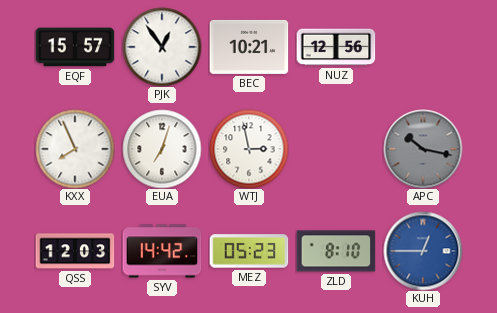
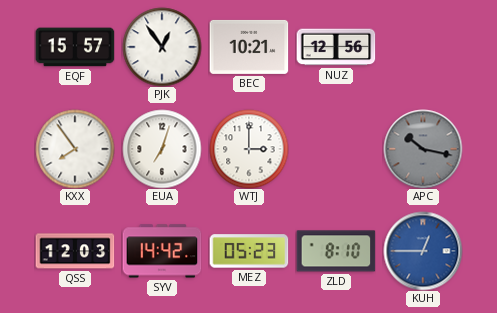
KXX: 7:56 -> 7:54 (75, 149)
WTJ: 2:58 -> 3:00 (249, 149)
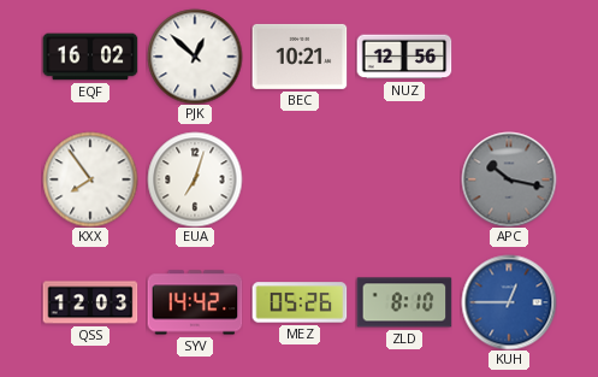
EQF: 15:57 -> 16:02 (90, 57)
PJK: 12:54 -> 12:52 (195, 57)
WTJ: 3:00 -> none (249, 149)
MEZ: 05:23 -> 05:26 (300, 302)
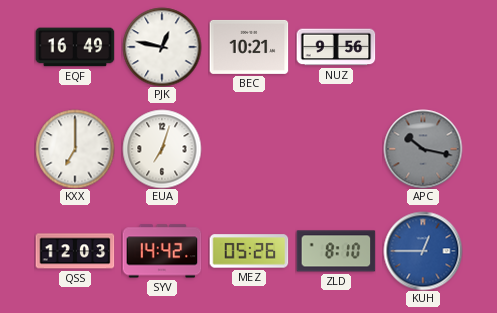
EQF: 16:02 -> 16:49 (75, 47)
PJK: 12:52 -> 12:47 (162, 47)
NUZ: 12:56 -> 9:56 (336, 47)
KXX: 7:54 -> 7:00 (75, 149)
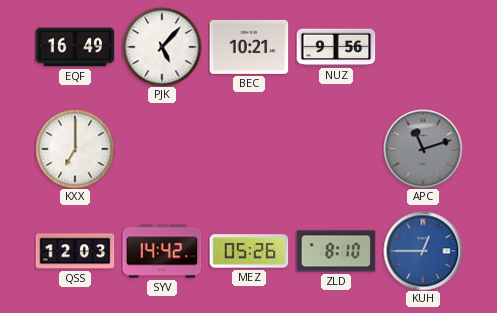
PJK: 12:47 -> 5:07 (162, 47)
EUA: 7:03 -> none (162, 149)
APC: 10:17 -> 11:12 (423, 149)
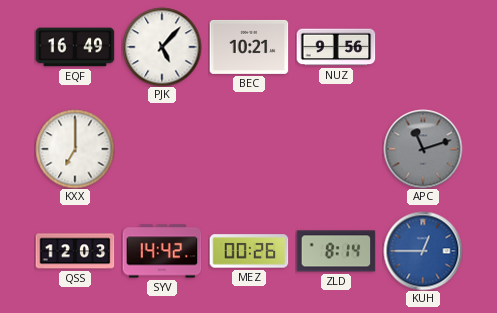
MEZ: 05:26 -> 00:26 (249, 251)
ZLD: 8:10 -> 8:14 (336, 251)
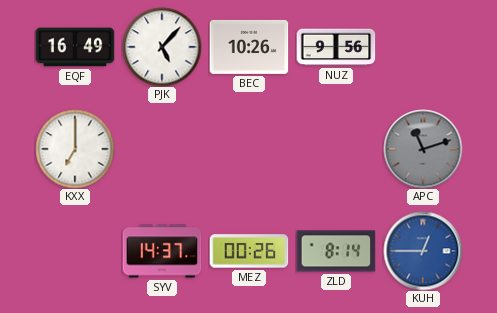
BEC: 10:21 -> 10:26 (249, 47)
QSS: 12:03 -> none (75, 251)
SYV: 14:42 -> 14:37 (162, 251)
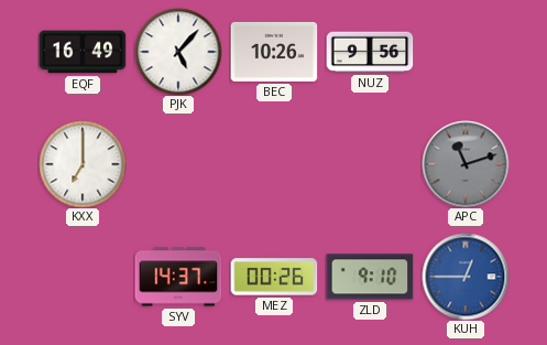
ZLD: 8:14 -> 9:10 (370, 277)
